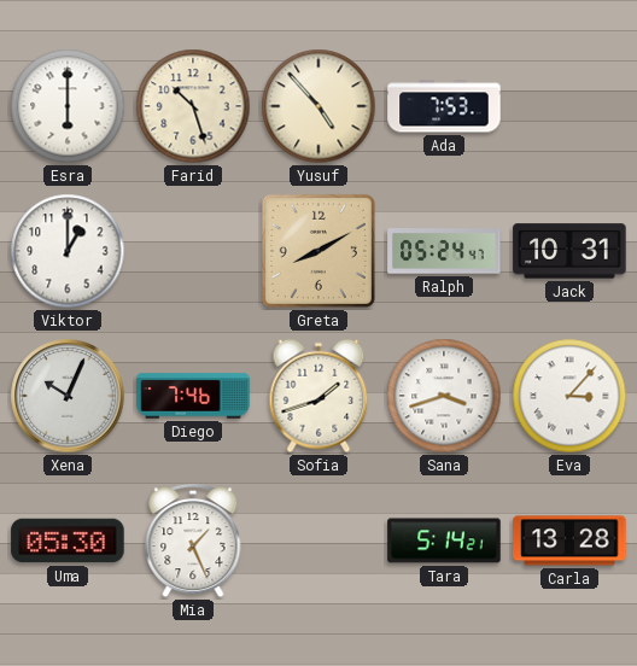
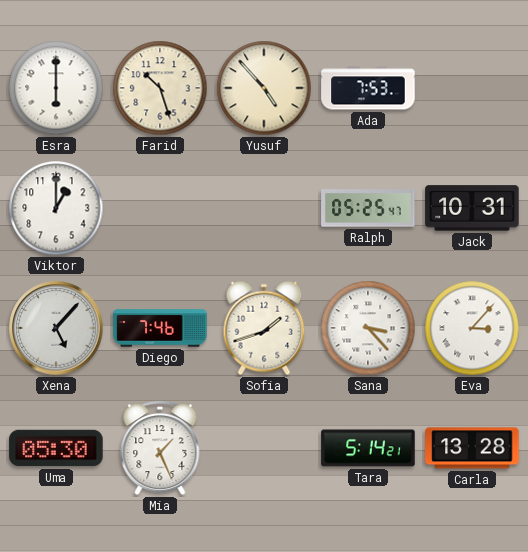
Greta: 8:10 -> none (318, 251)
Ralph: 05:24 -> 05:25 (368, 208)
Xena: 10:04 -> 5:07 (56, 328)
Sana: 3:42 -> 3:23 (368, 328)
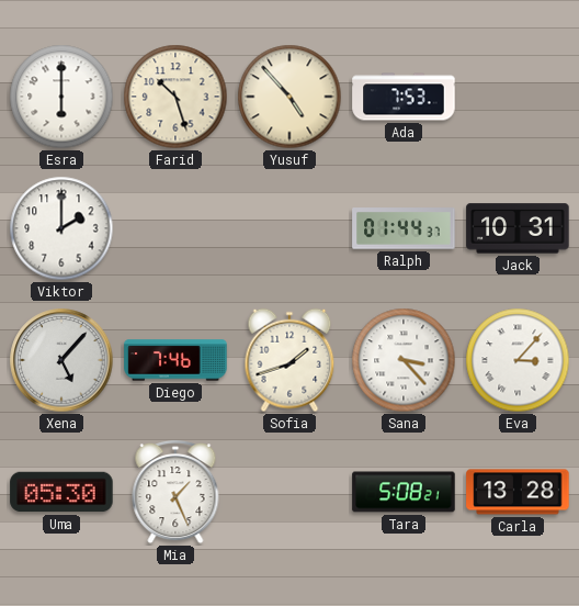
Viktor: 1:00 -> 2:00 (61, 228)
Ralph: 05:25 -> 01:44 (404, 228)
Tara: 5:14 -> 5:08 (404, 492)
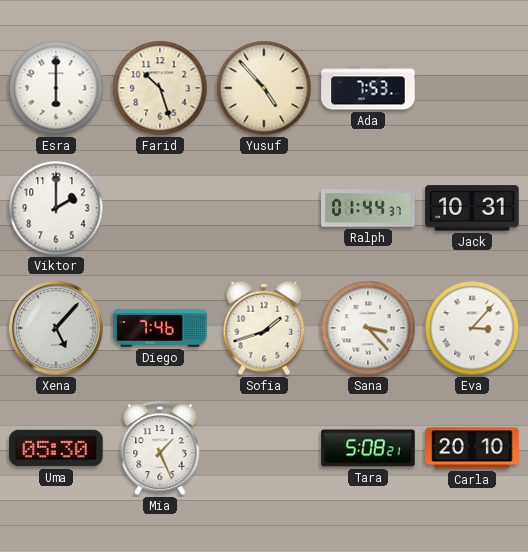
Carla: 13:28 -> 20:10 (472, 448)
